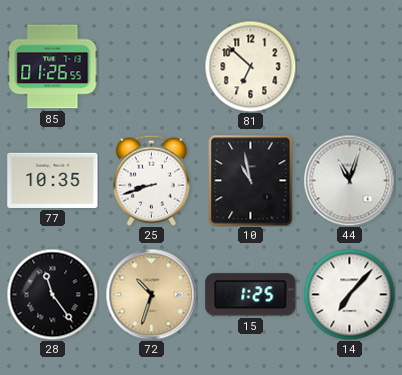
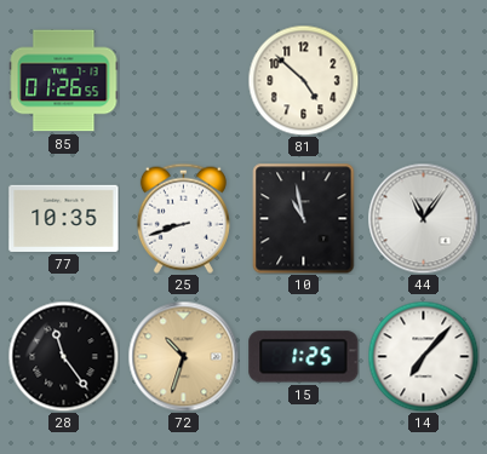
81: 6:52 -> 4:52 (303, 80)
44: 11:03 -> 11:06 (423, 218)
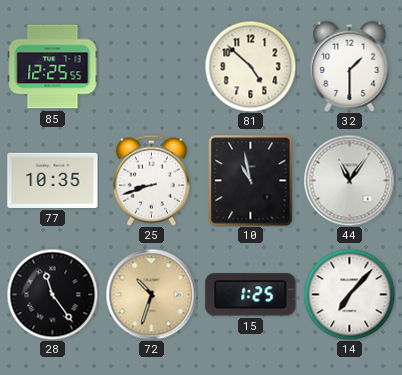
85: 01:26 -> 12:25 (53, 67)
32: none -> 1:30 (350, 66)
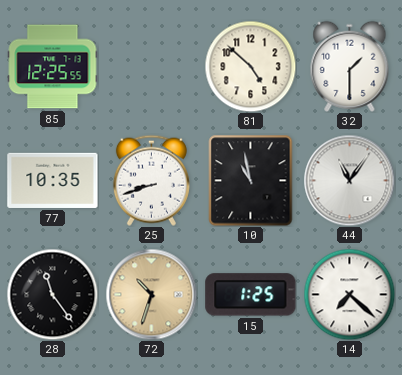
14: 7:07 -> 7:22 (349, 294)
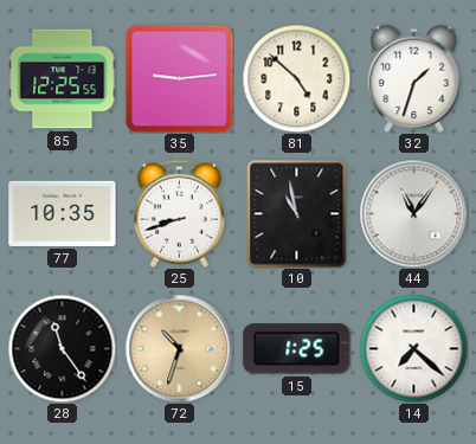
35: none -> 9:14 (179, 78)
32: 1:30 -> 1:33 (414, 78)
